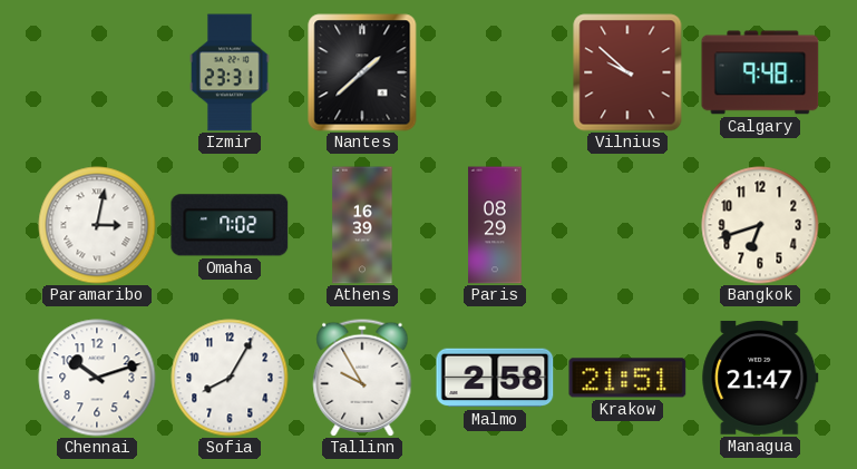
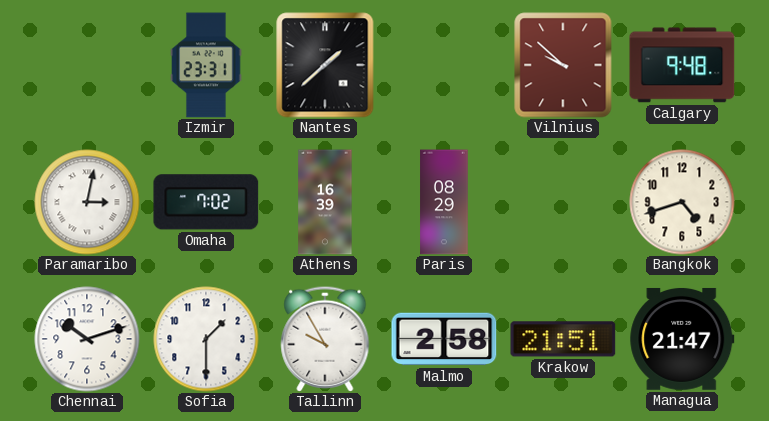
Bangkok: 6:42 -> 4:42 (682, 202)
Sofia: 8:05 -> 1:30 (206, 339)
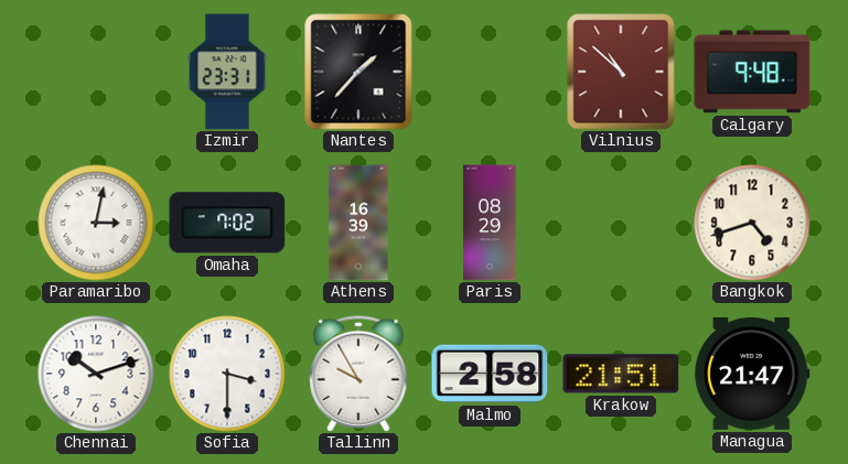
Nantes: 1:38 -> 1:37 (358, 72)
Vilnius: 9:52 -> 10:52 (621, 72)
Sofia: 1:30 -> 3:30 (227, 374)
